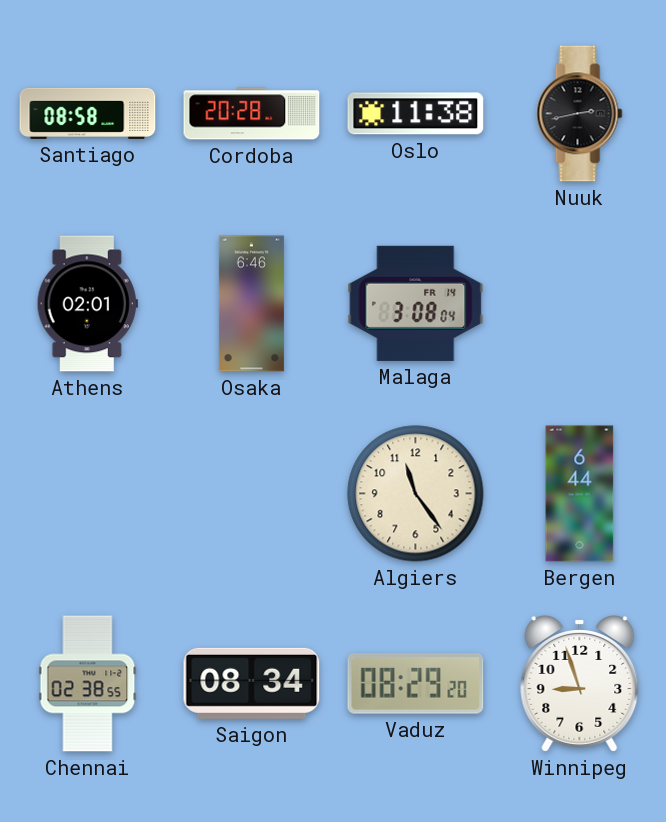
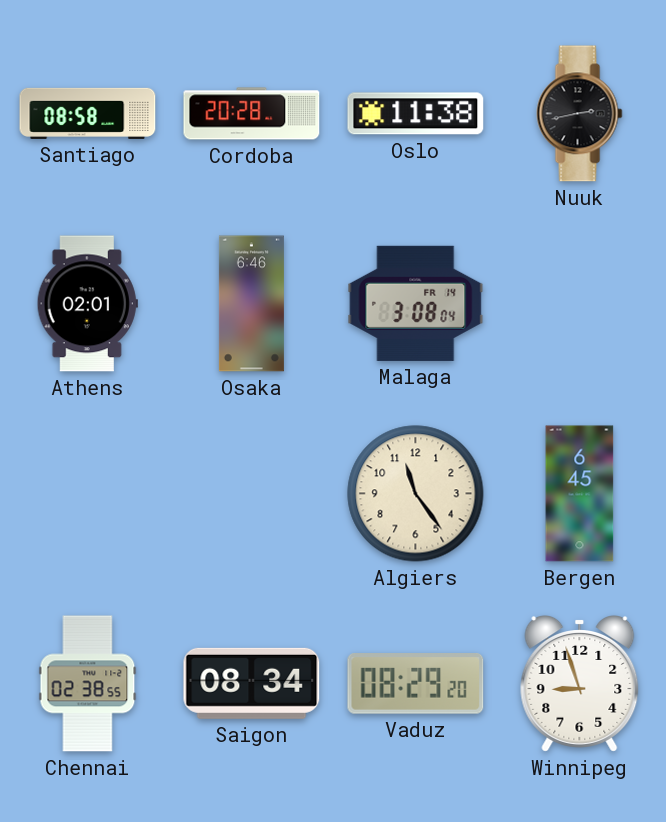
Bergen: 6:44 -> 6:45 (580, 494)
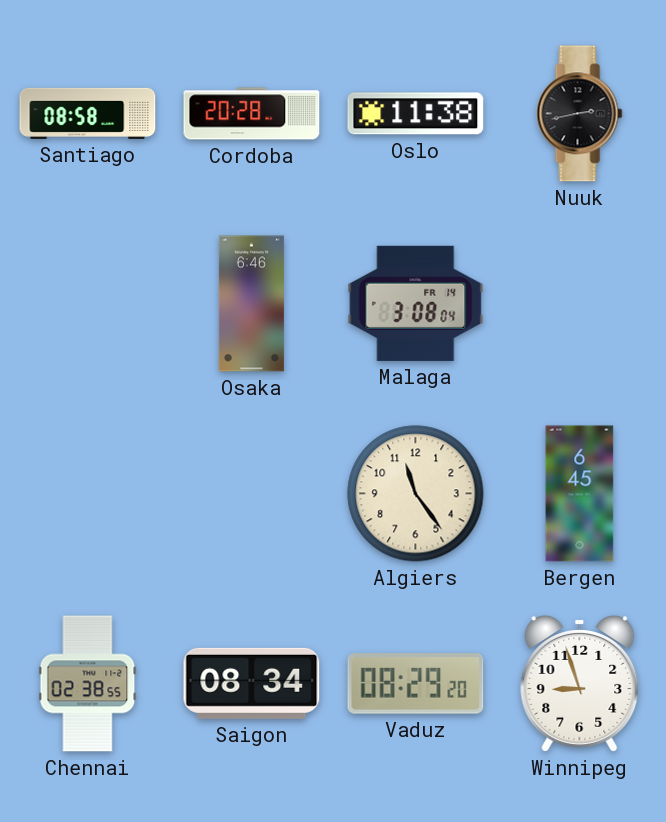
Athens: 02:01 -> none (87, 304)
